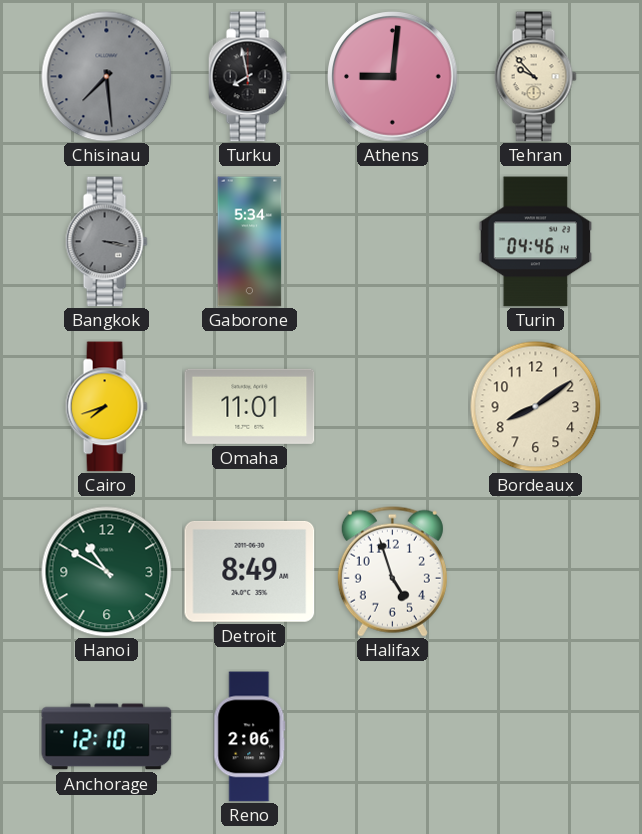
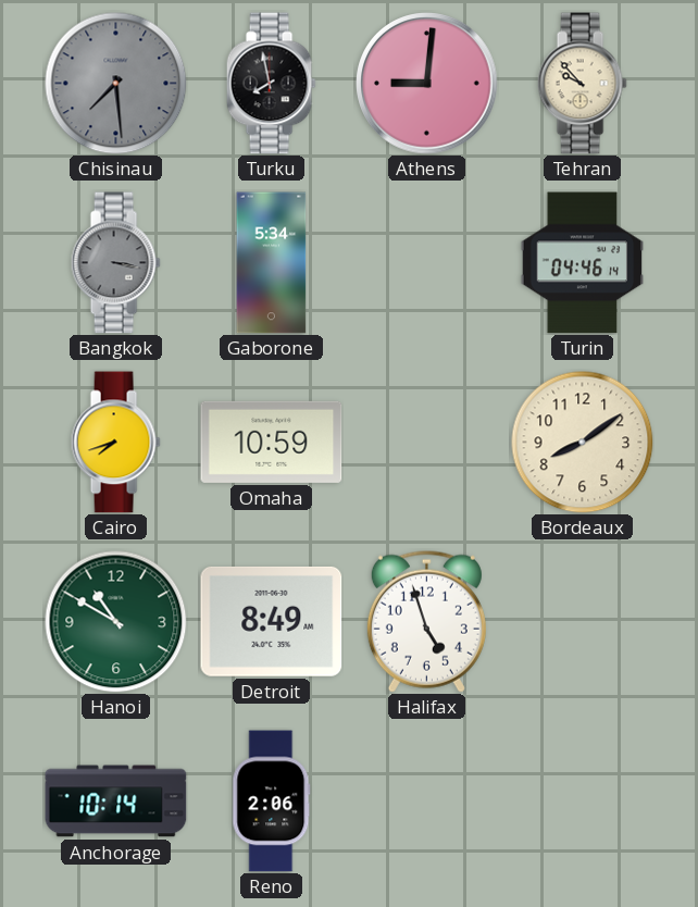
Omaha: 11:01 -> 10:59 (272, 442)
Anchorage: 12:10 -> 10:14 (116, 802)
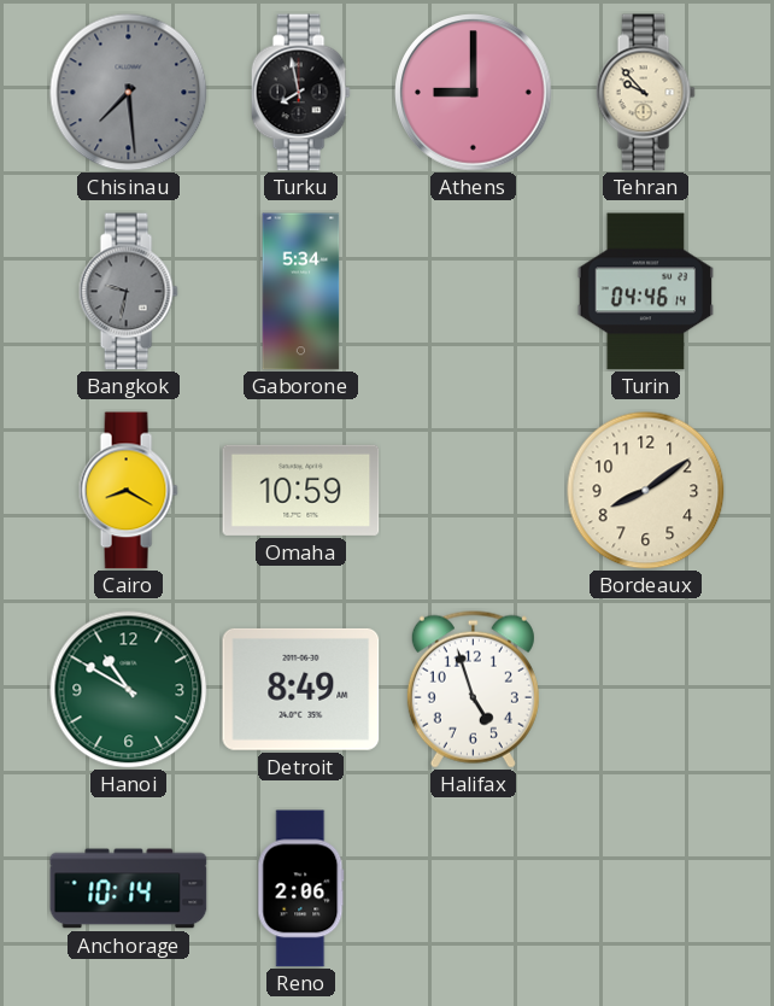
Athens: 9:01 -> 9:00 (474, 93)
Bangkok: 3:17 -> 9:32 (128, 292)
Cairo: 7:42 -> 8:20 (128, 491)
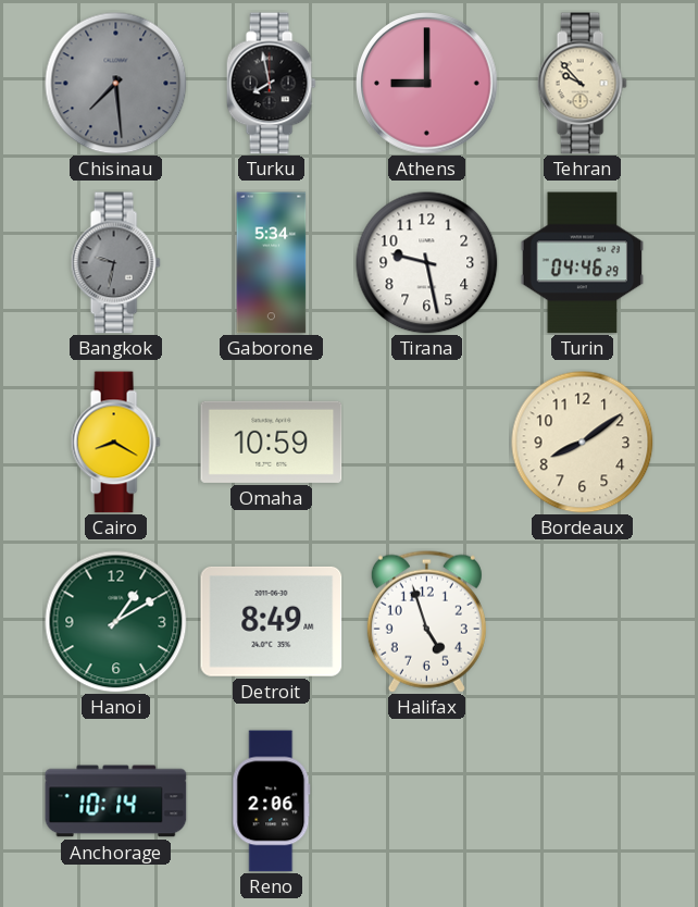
Tirana: none -> 9:28 (427, 263)
Turin: 04:46:14 -> 04:46:29 (583, 263)
Hanoi: 10:50 -> 1:10 (116, 622)
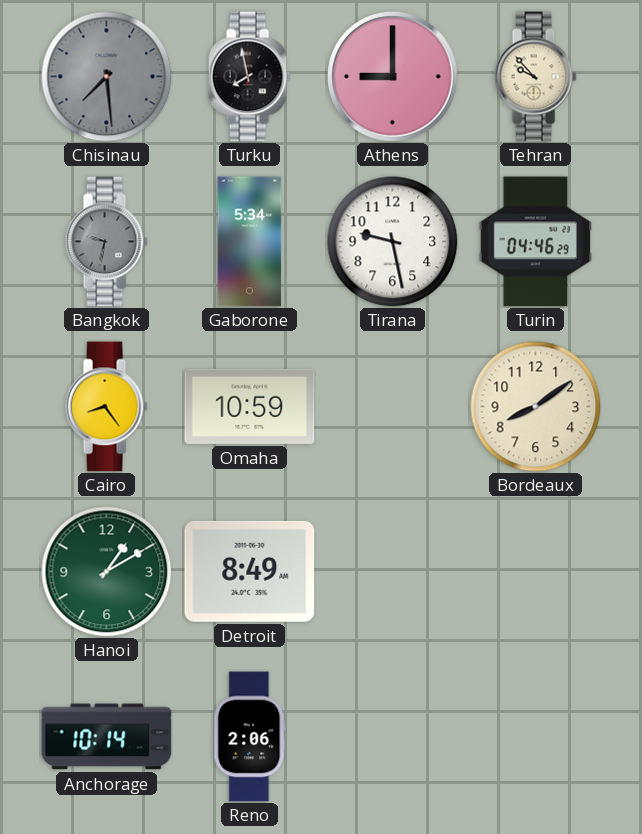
Cairo: 8:20 -> 8:24 (106, 407)
Halifax: 4:57 -> none (426, 621)
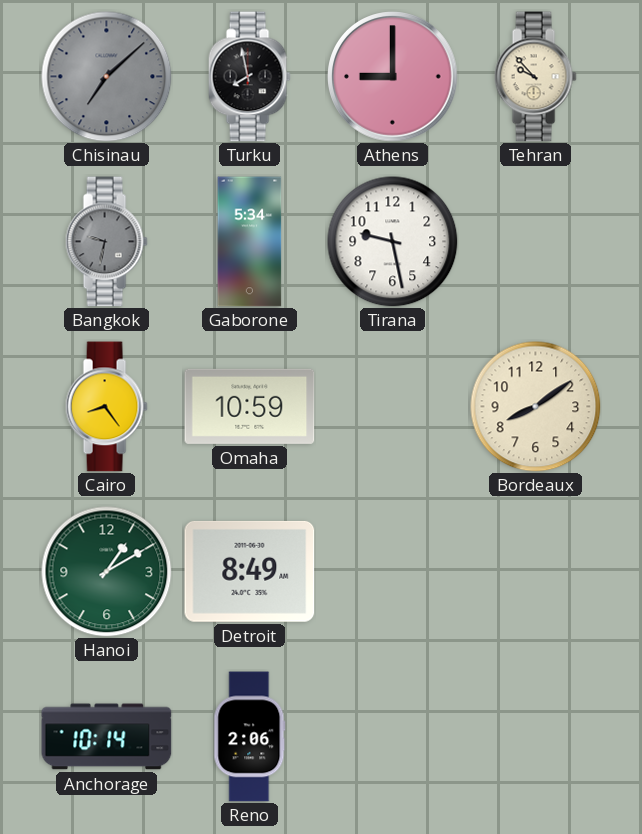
Chisinau: 7:29 -> 7:08 (107, 77)
Turin: 04:46 -> none (536, 242)
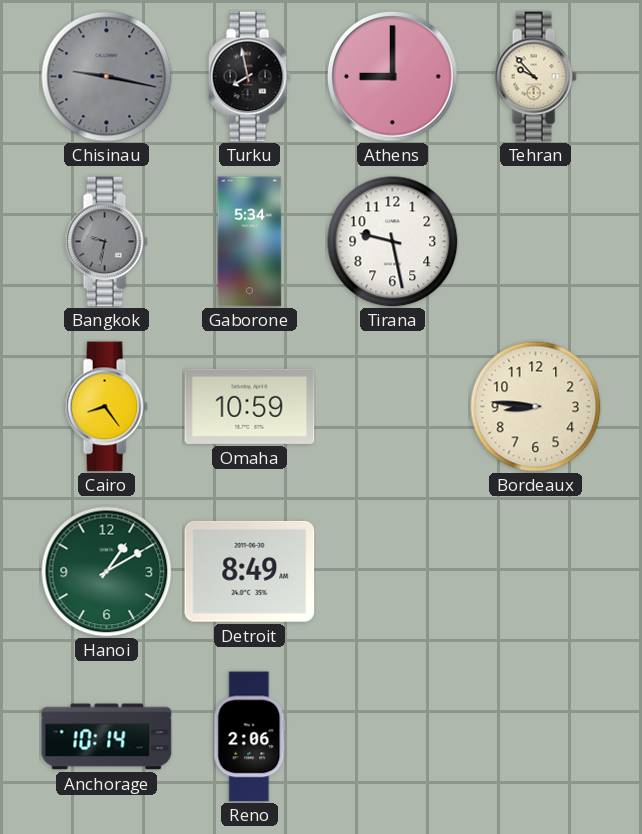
Chisinau: 7:08 -> 9:17 (107, 77)
Bordeaux: 8:09 -> 8:46 (536, 407)
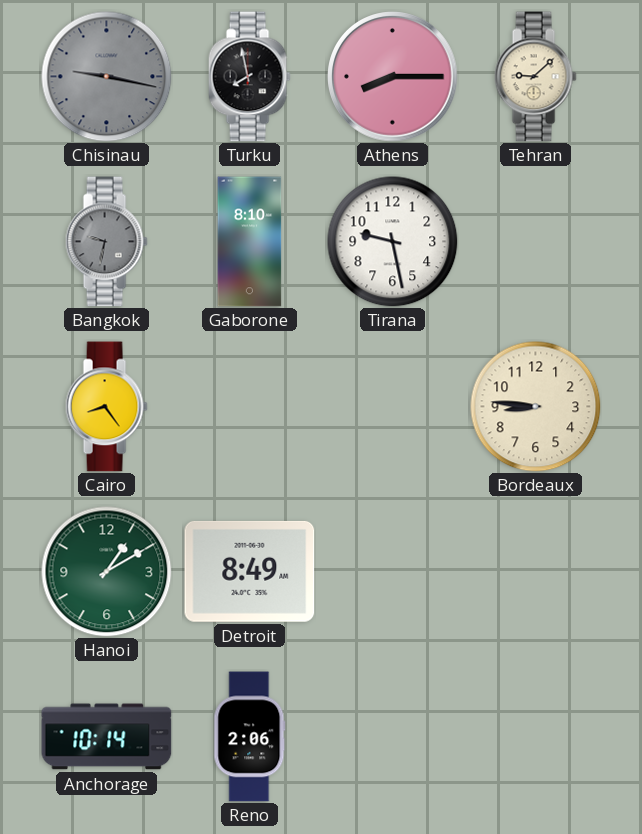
Athens: 9:00 -> 8:15 (393, 77)
Tehran: 9:53 -> 9:08 (535, 77)
Gaborone: 5:34 -> 8:10 (250, 242)
Omaha: 10:59 -> none (250, 406)
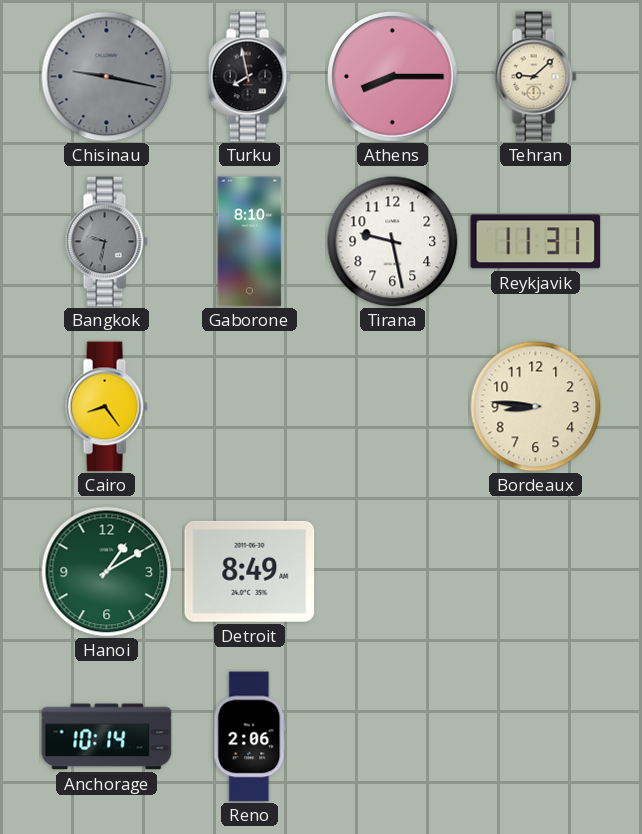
Reykjavik: none -> 11:31 (536, 242)
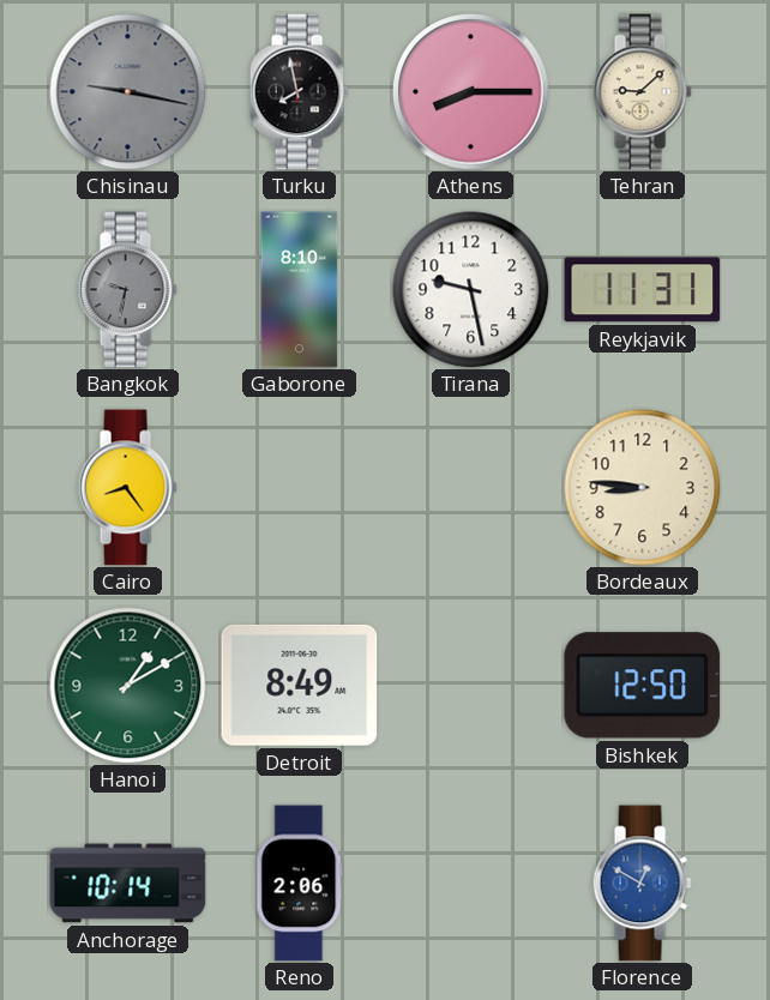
Bishkek: none -> 12:50 (643, 686)
Florence: none -> 12:50 (642, 884)
